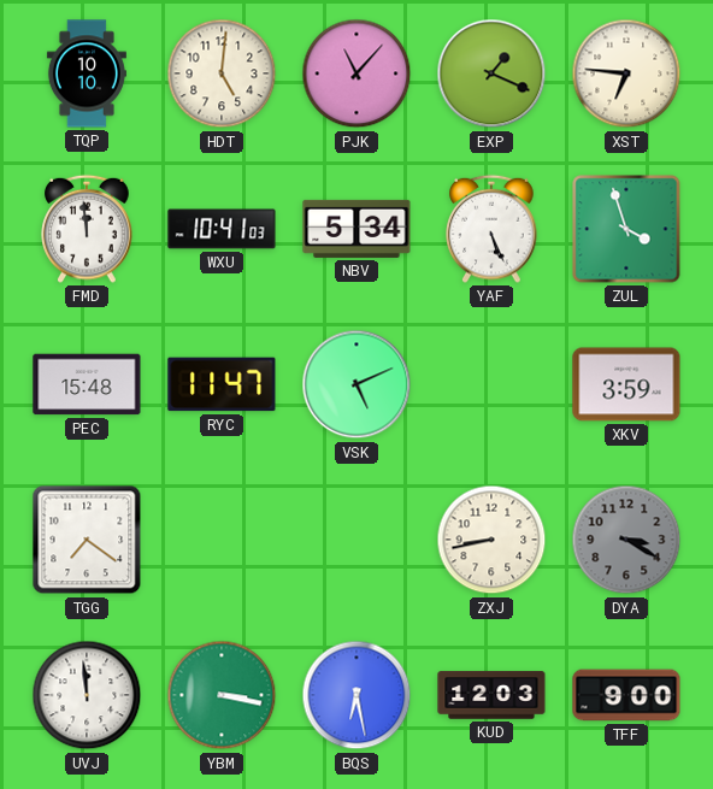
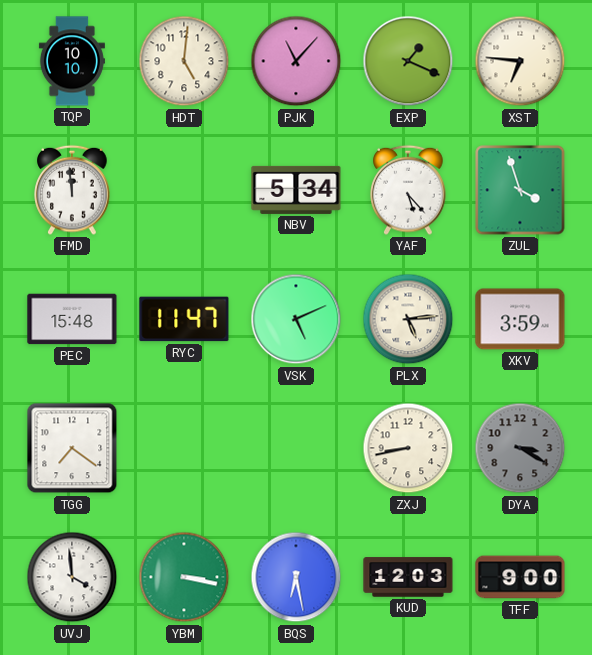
WXU: 10:41 -> none (222, 229)
YAF: 5:26 -> 5:23 (408, 190)
PLX: none -> 5:14 (408, 319)
UVJ: 11:59 -> 3:59 (72, 577)
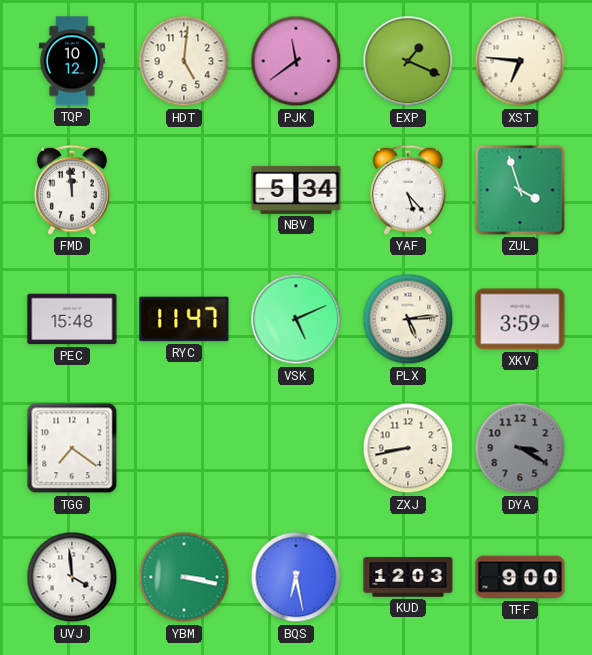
TQP: 10:10 -> 10:12 (72, 61)
PJK: 11:07 -> 11:39 (296, 61)
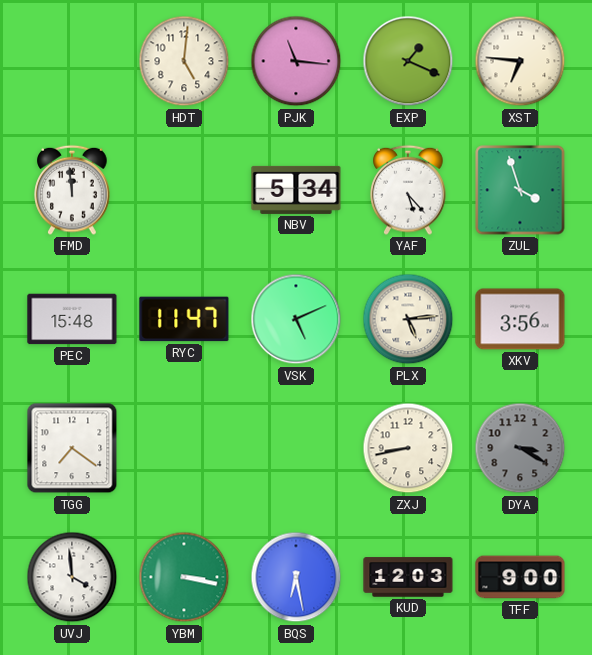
TQP: 10:12 -> none (72, 61)
PJK: 11:39 -> 11:16 (296, 61)
XKV: 3:59 -> 3:56 (520, 319)
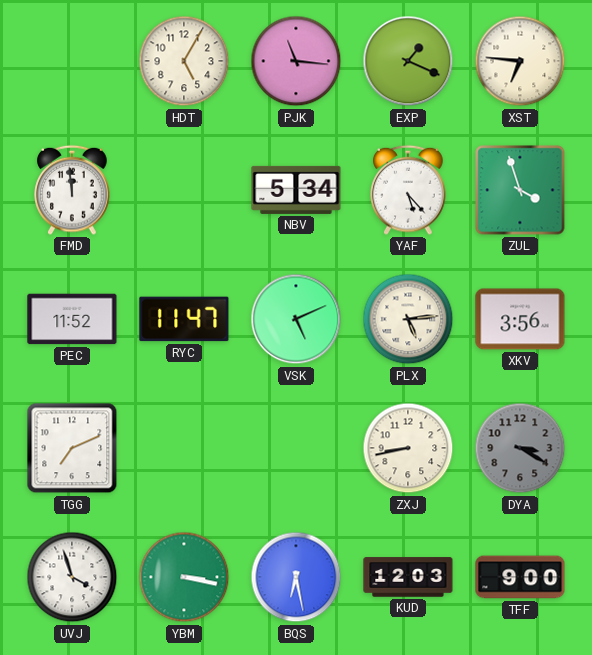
HDT: 5:01 -> 5:05 (184, 61)
PEC: 15:48 -> 11:52 (72, 319)
TGG: 7:21 -> 7:11 (72, 448)
UVJ: 3:59 -> 3:57 (72, 577)
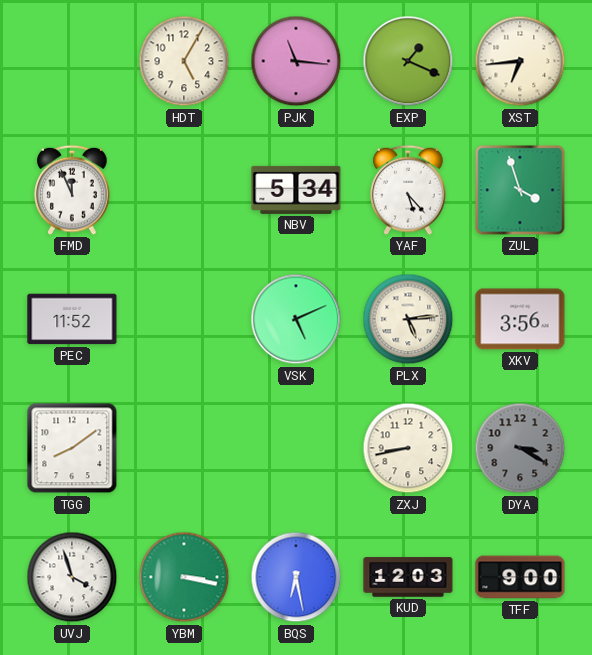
XST: 6:46 -> 6:44 (520, 61)
FMD: 11:59 -> 11:56 (72, 190)
RYC: 11:47 -> none (184, 319)
TGG: 7:11 -> 8:09 (72, 448)
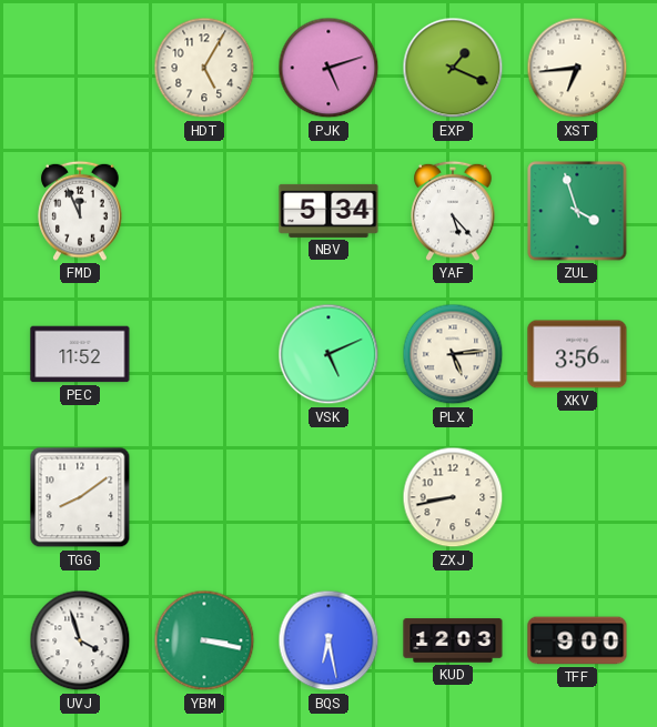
PJK: 11:16 -> 5:12 (328, 68)
DYA: 3:20 -> none (520, 448)
